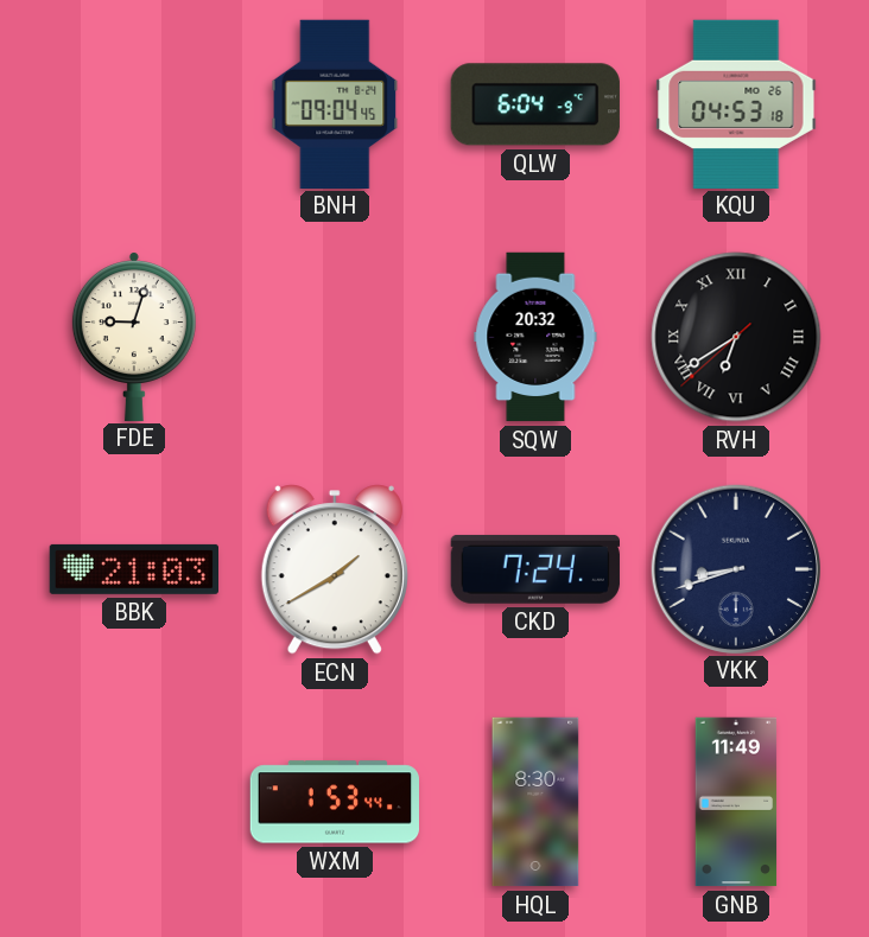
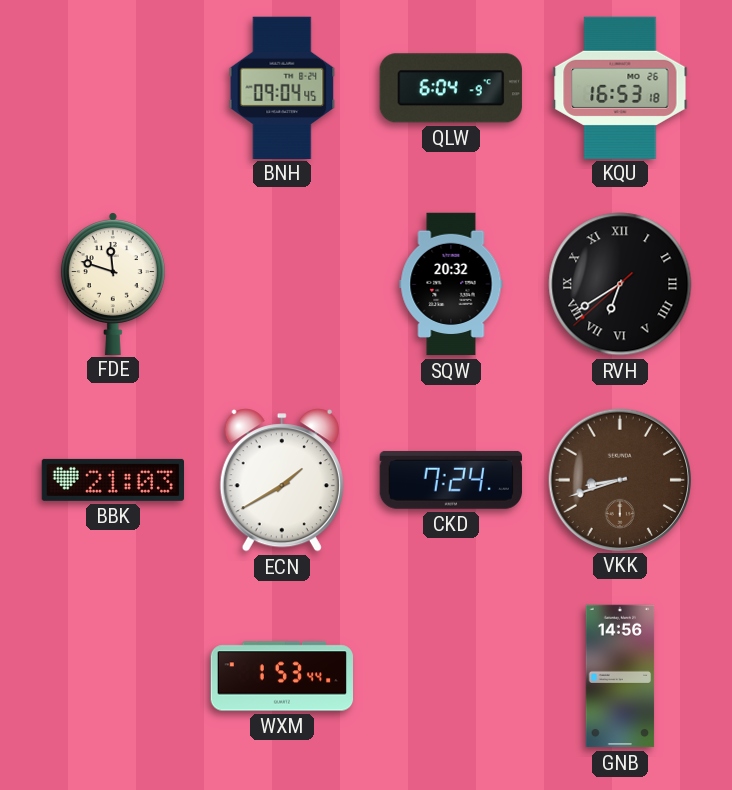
KQU: 04:53 -> 16:53 (620, 87)
FDE: 9:03 -> 11:48 (113, 283)
VKK dial: navy -> brown (619, 479)
HQL: 8:30 -> none (535, 802)
GNB: 11:49 -> 14:56 (620, 676)
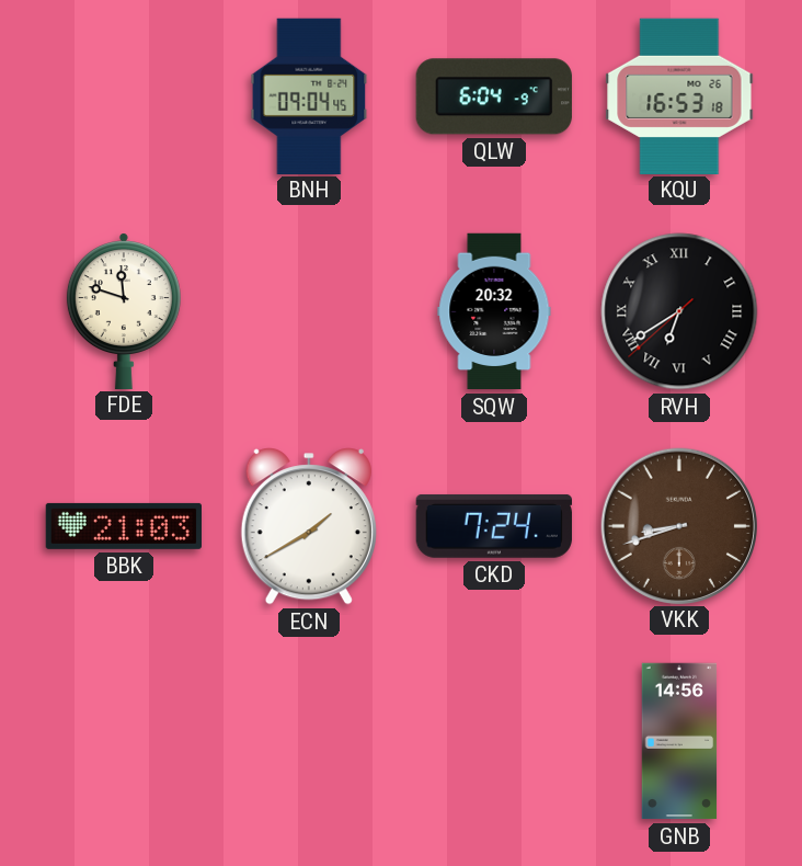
WXM: 1:53 -> none (282, 676)
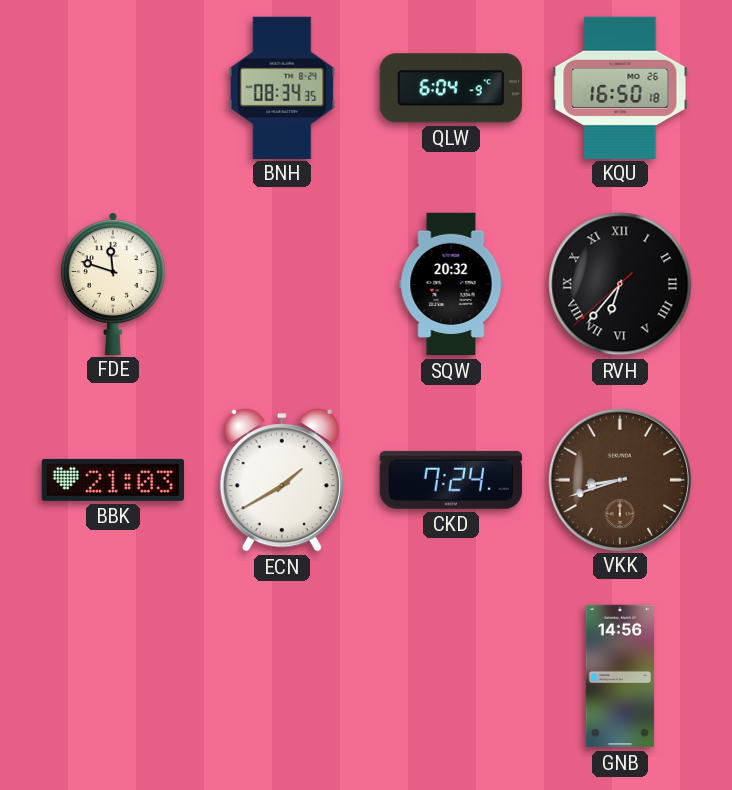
BNH: 09:04 -> 08:34 (282, 87)
KQU: 16:53 -> 16:50 (620, 87)
RVH: 6:39 -> 6:36 (620, 284)
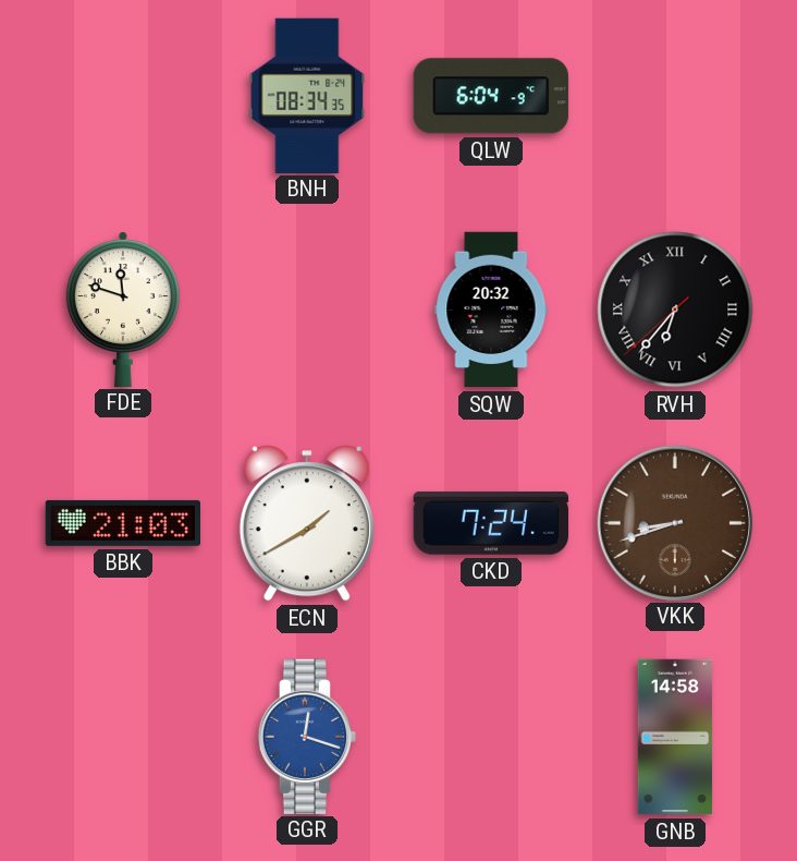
KQU: 16:50 -> none (620, 87)
GGR: none -> 12:18 (306, 736)
GNB: 14:56 -> 14:58 (675, 737)
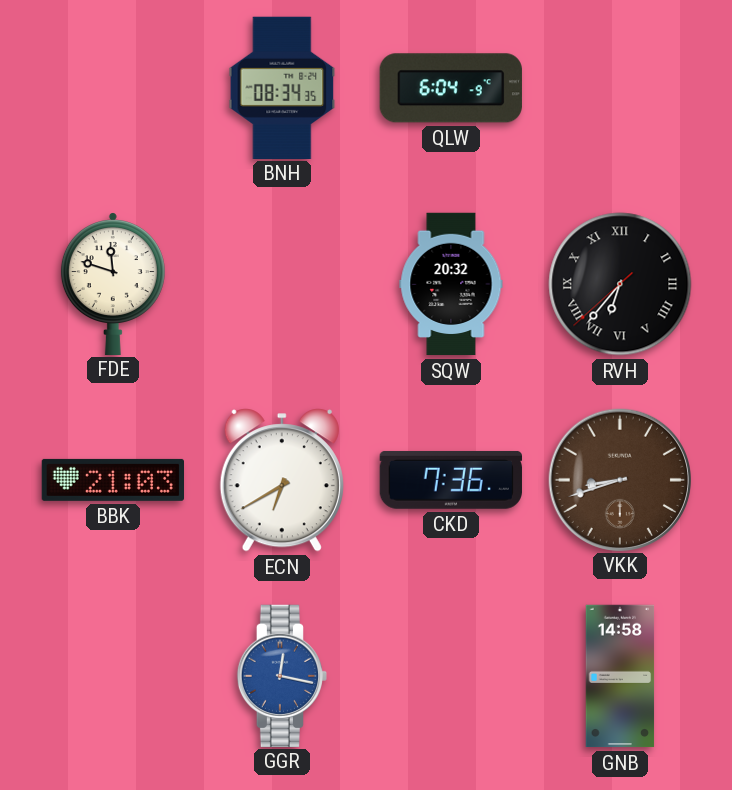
ECN: 1:40 -> 6:40 (282, 480)
CKD: 7:24 -> 7:36 (451, 480)
GGR: 12:18 -> 12:17 (281, 675)
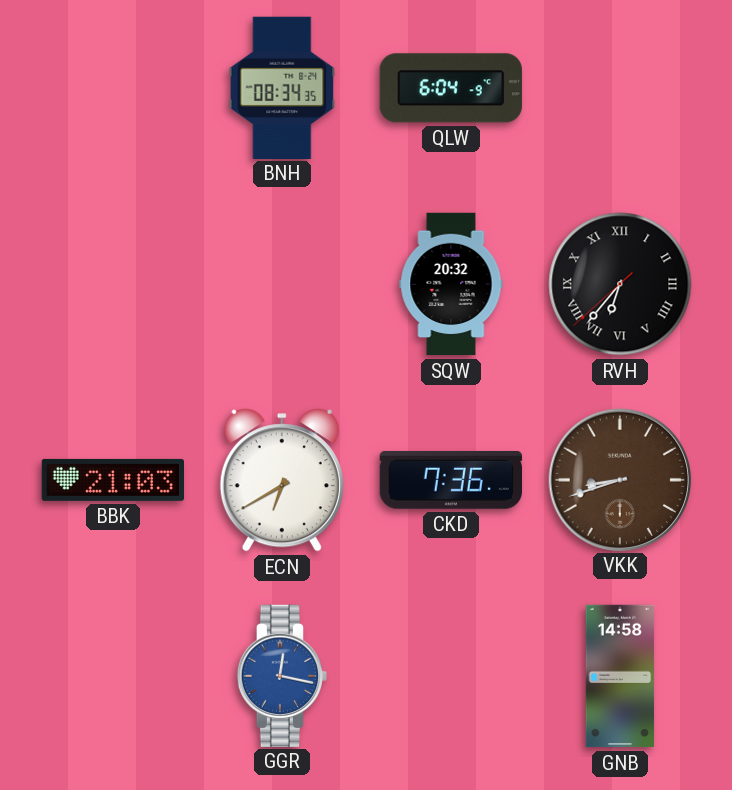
FDE: 11:48 -> none (113, 283)
